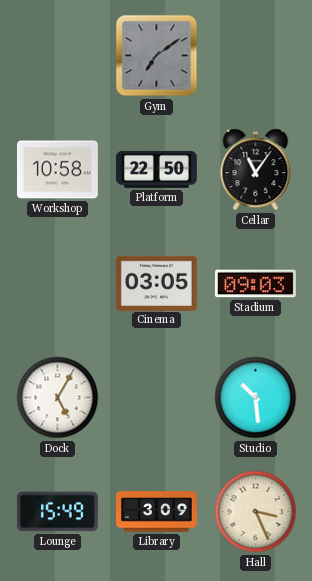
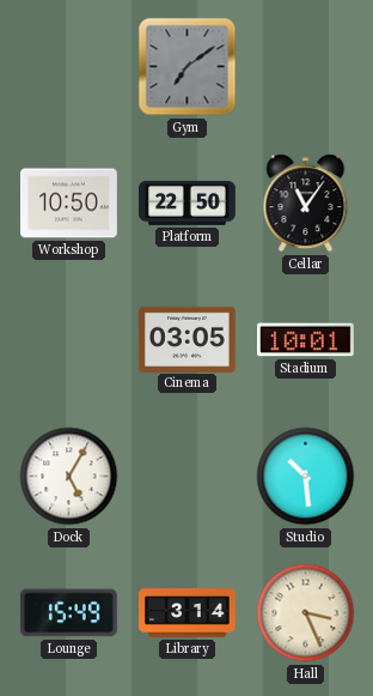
Workshop: 10:58 -> 10:50 (69, 204)
Stadium: 09:03 -> 10:01 (306, 340)
Library: 3:09 -> 3:14 (188, 613)
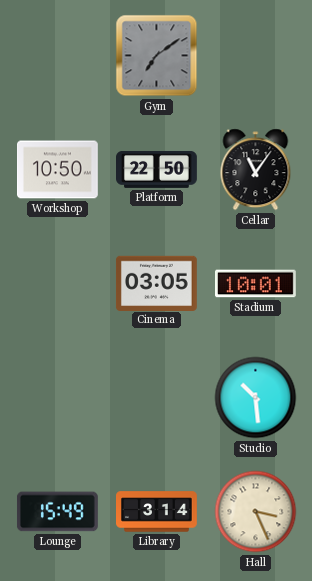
Dock: 5:05 -> none (69, 477)
